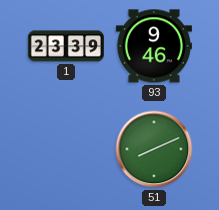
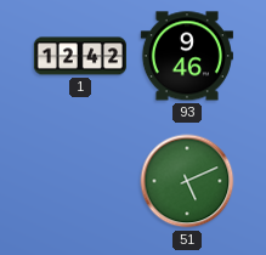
1: 23:39 -> 12:42 (80, 56)
51: 8:11 -> 5:11 (187, 181)
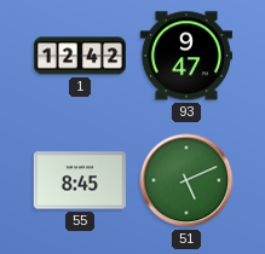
93: 9:46 -> 9:47 (186, 56)
55: none -> 8:45 (80, 180)
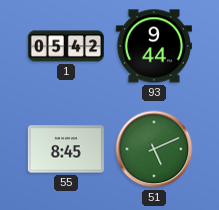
1: 12:42 -> 05:42 (66, 46)
93: 9:47 -> 9:44 (154, 46)
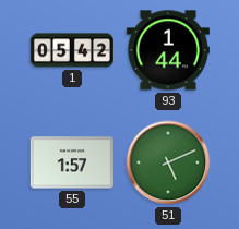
93: 9:44 -> 1:44 (168, 50)
55: 8:45 -> 1:57 (72, 162)
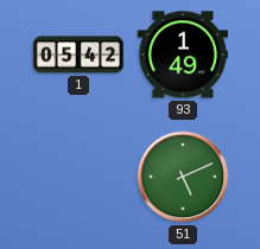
93: 1:44 -> 1:49 (183, 55)
55: 1:57 -> none (72, 162)
